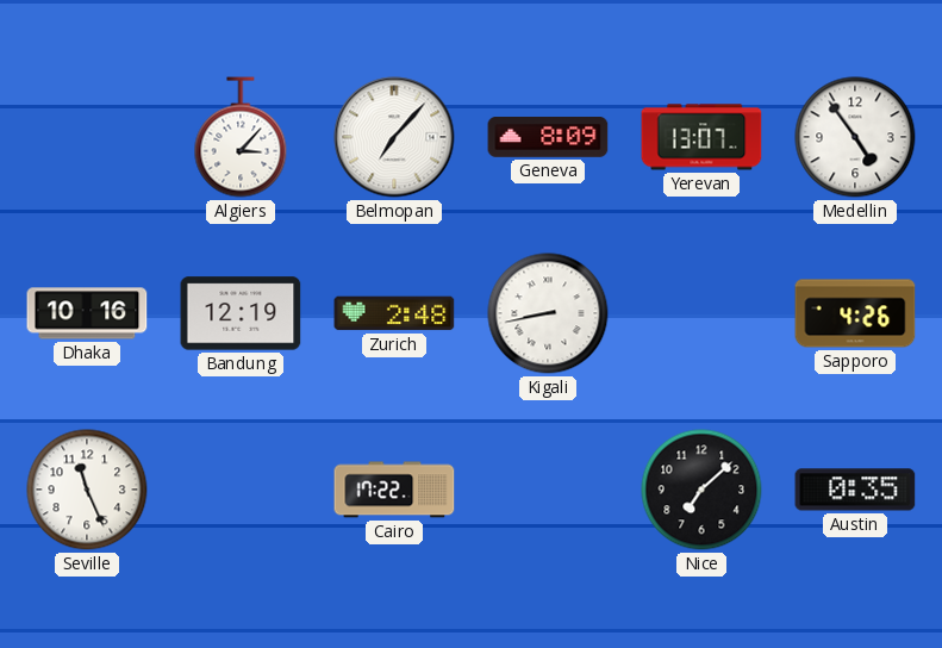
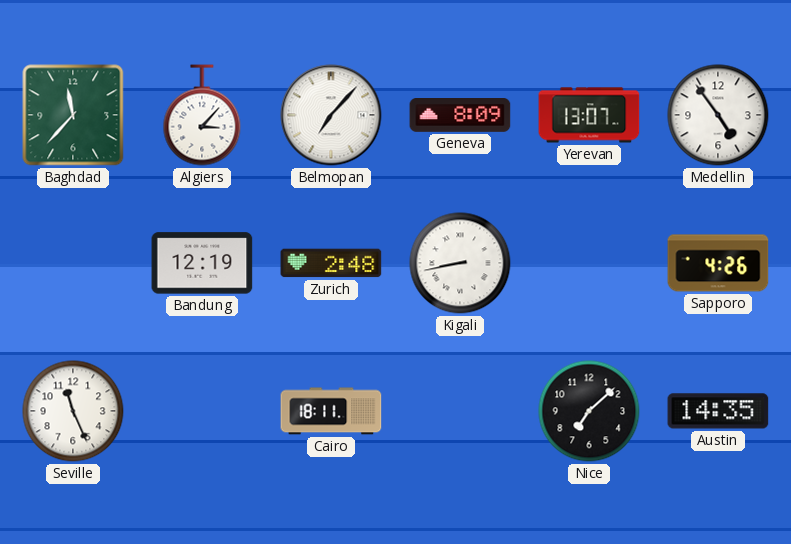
Baghdad: none -> 11:37 (73, 115)
Dhaka: 10:16 -> none (87, 313)
Cairo: 17:22 -> 18:11 (331, 411)
Austin: 0:35 -> 14:35 (718, 411)
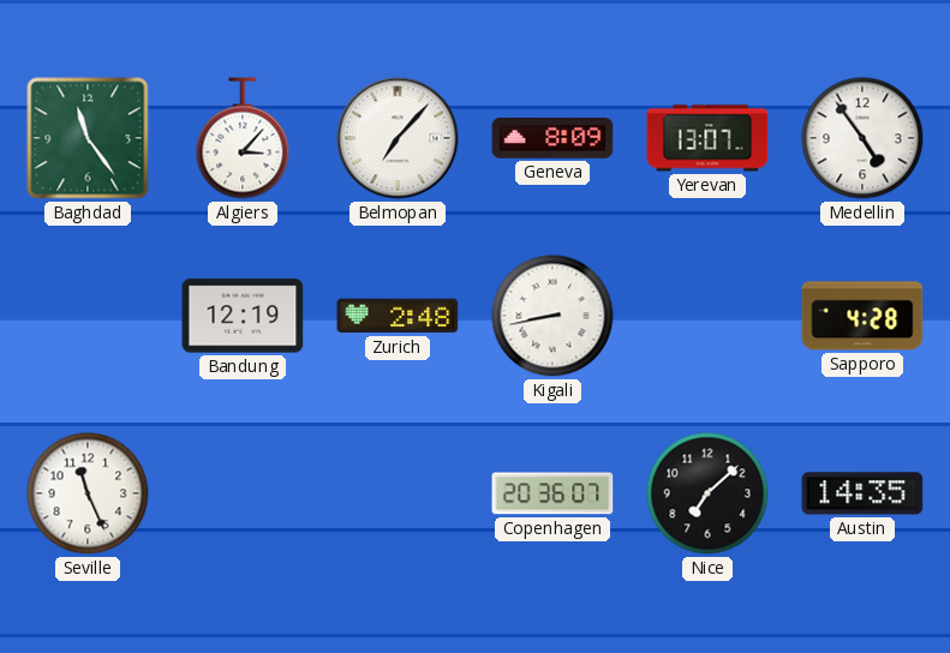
Baghdad: 11:37 -> 11:24 (88, 138)
Sapporo: 4:26 -> 4:28 (862, 316)
Cairo: 18:11 -> none (331, 411)
Copenhagen: none -> 20:36 (552, 493)
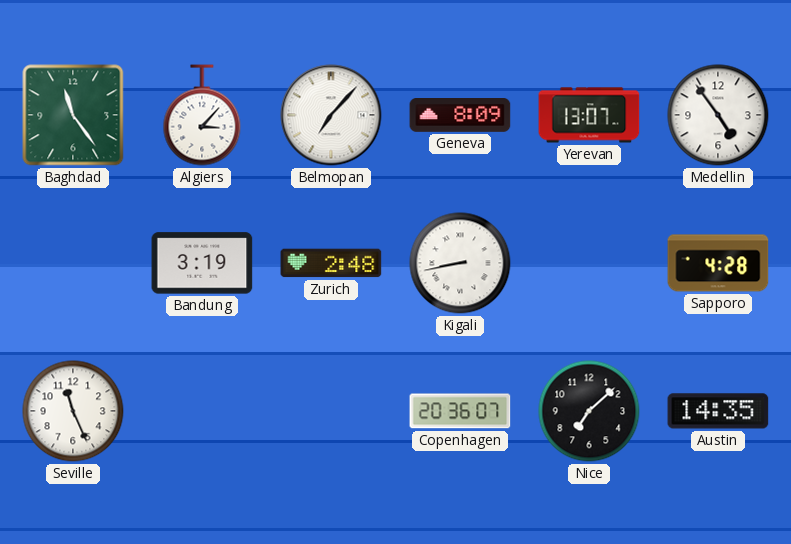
Bandung: 12:19 -> 3:19 (202, 263)
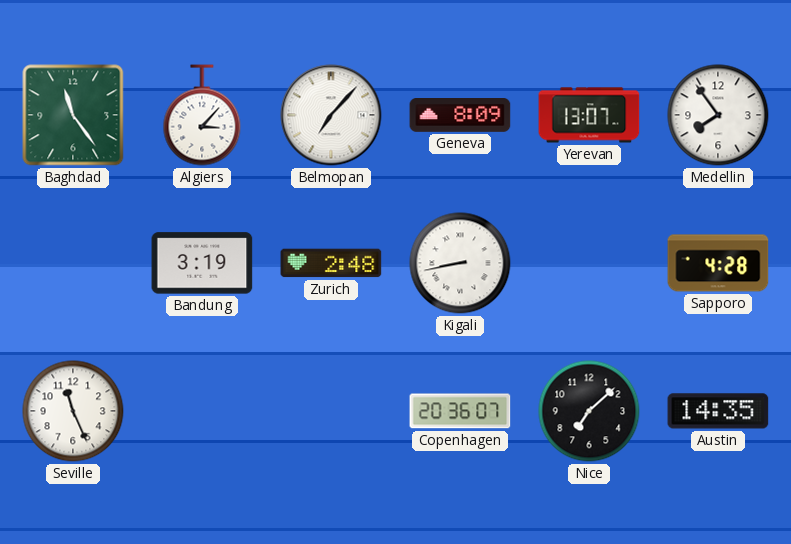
Medellin: 4:54 -> 7:54 (718, 115)
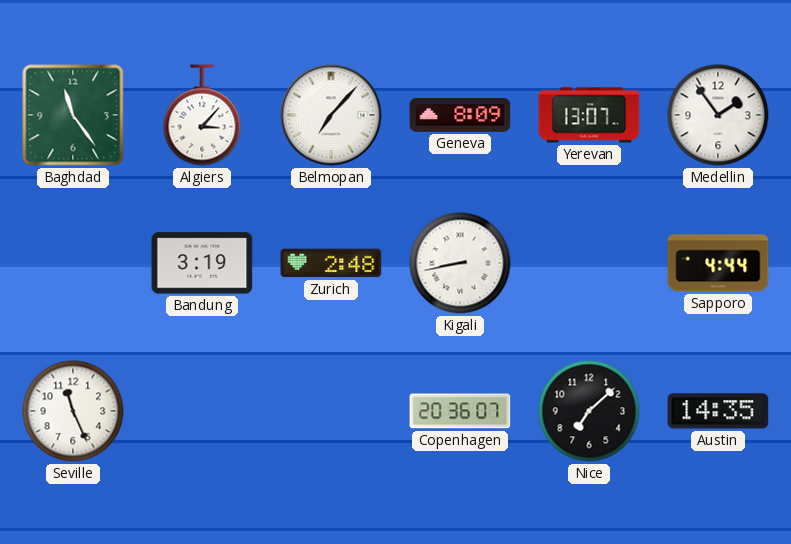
Medellin: 7:54 -> 1:54 (718, 115)
Sapporo: 4:28 -> 4:44 (718, 263)
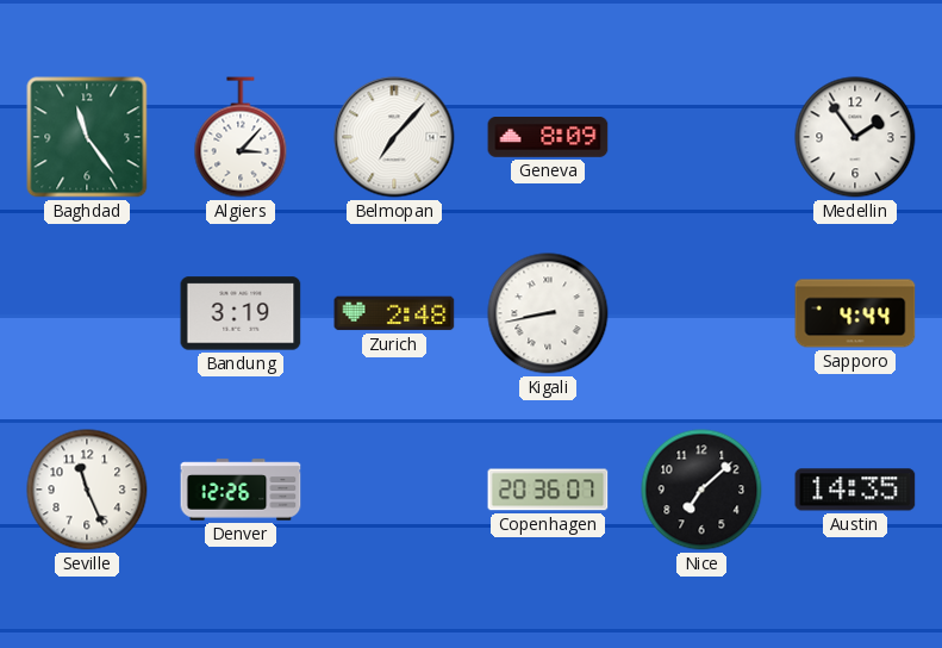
Yerevan: 13:07 -> none (589, 115)
Denver: none -> 12:26 (241, 490)
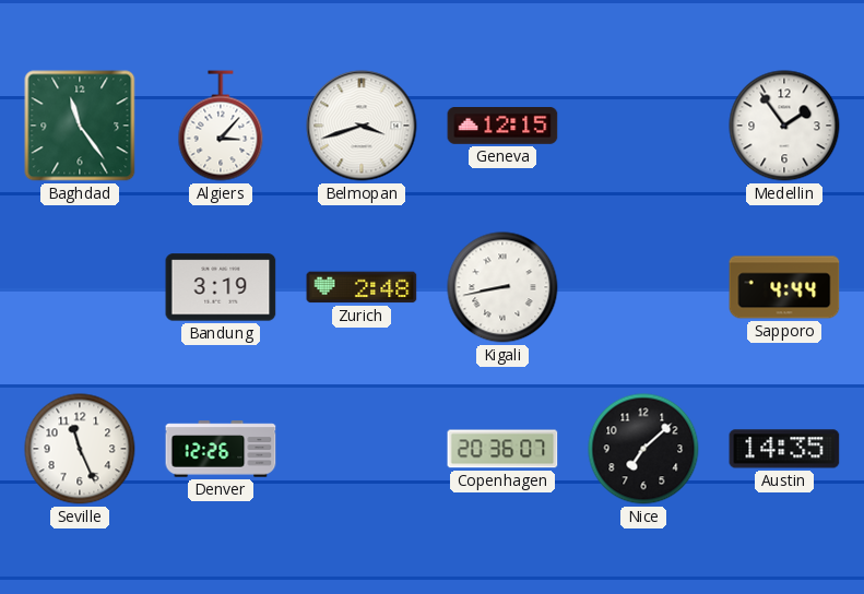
Belmopan: 7:07 -> 3:42 (362, 126)
Geneva: 8:09 -> 12:15 (502, 127)
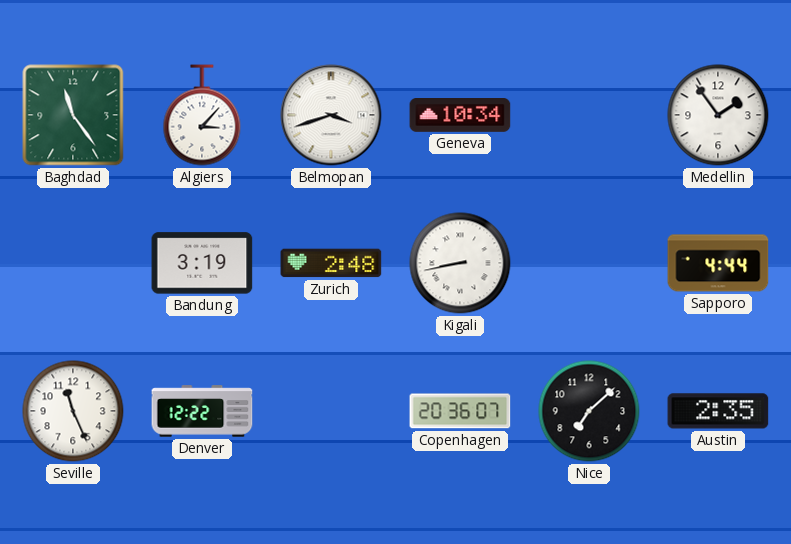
Geneva: 12:15 -> 10:34 (460, 116)
Denver: 12:26 -> 12:22 (202, 411)
Austin: 14:35 -> 2:35 (718, 411)
